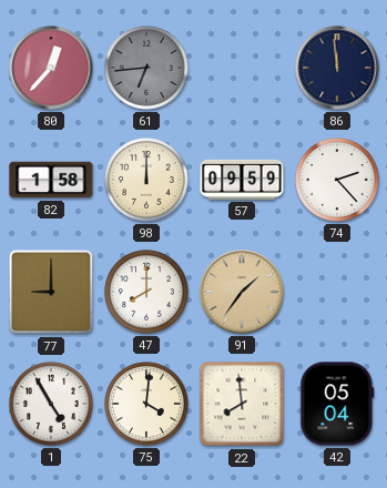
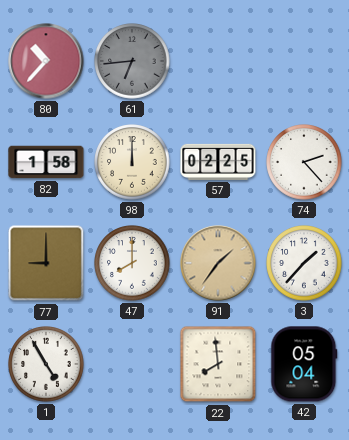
80: 12:37 -> 10:37 (46, 61)
86: 11:59 -> none (337, 68)
57: 09:59 -> 02:25 (218, 162)
3: none -> 1:37 (304, 263)
75: 4:01 -> none (146, 404)
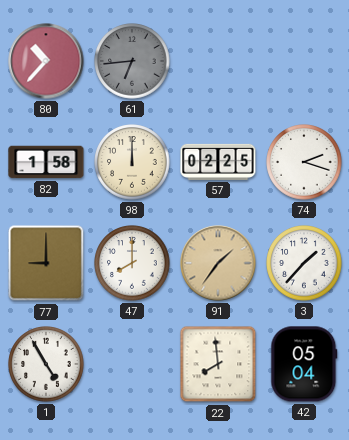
74: 2:23 -> 2:18 (304, 162)
